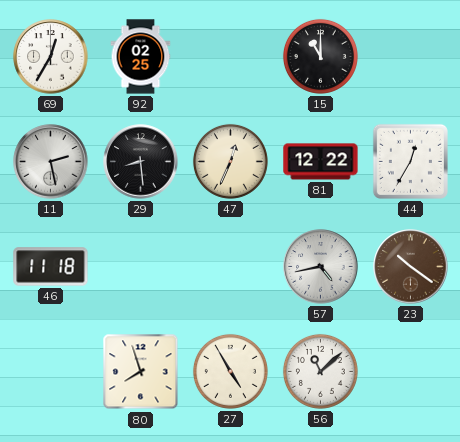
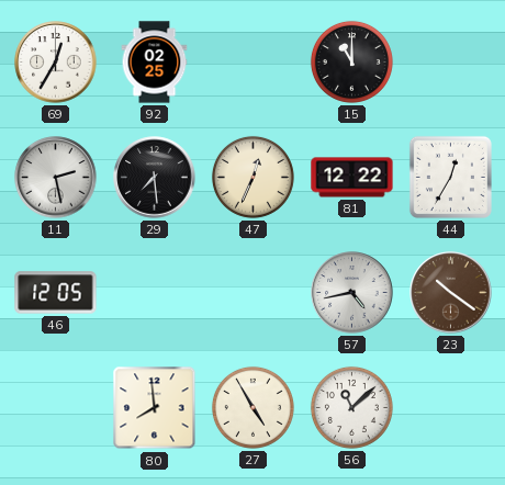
29: 8:29 -> 7:29 (155, 178)
46: 11:18 -> 12:05 (56, 293)
80: 7:57 -> 7:59 (155, 408)
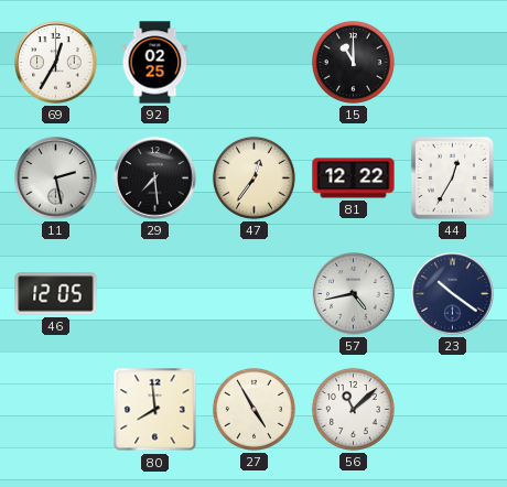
47: 12:34 -> 12:36 (253, 177)
23 dial: brown -> navy (453, 294)
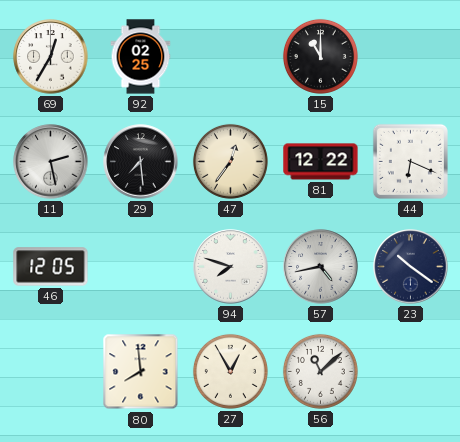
44: 12:35 -> 6:19 (410, 161)
94: none -> 7:48 (231, 267)
27: 4:55 -> 12:55 (230, 371)
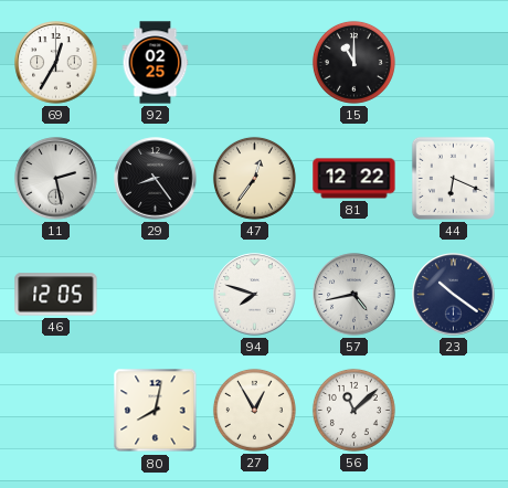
29: 7:29 -> 8:24 (156, 179)
80: 7:59 -> 8:02 (156, 411)
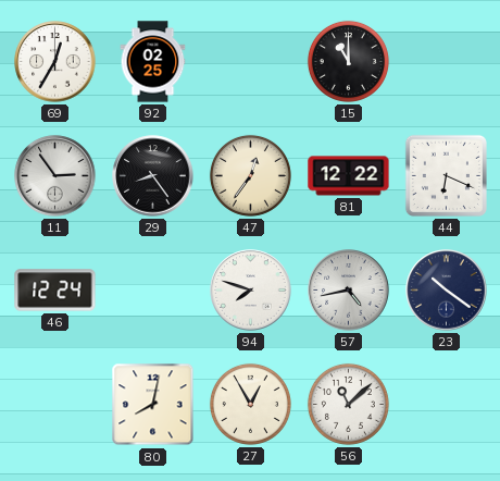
11: 2:28 -> 2:54 (55, 176)
46: 12:05 -> 12:24 (55, 291)
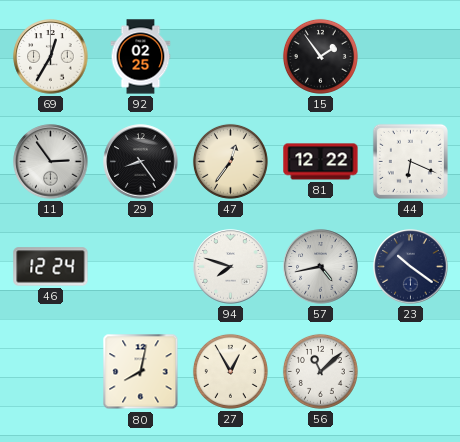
15: 11:00 -> 1:54 (320, 56)
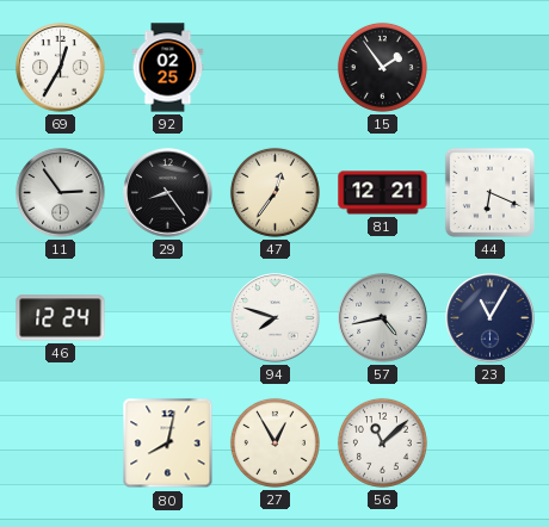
81: 12:22 -> 12:21 (383, 193)
23: 10:21 -> 11:05 (491, 318)
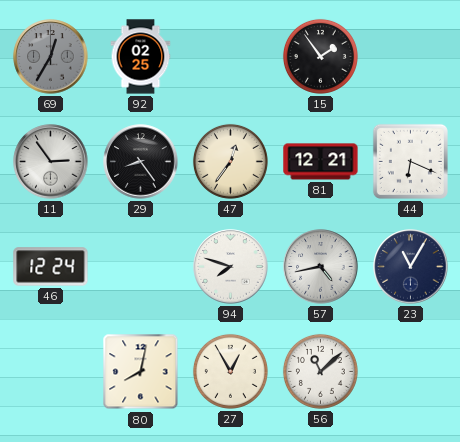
69 dial: white -> grey (51, 57)
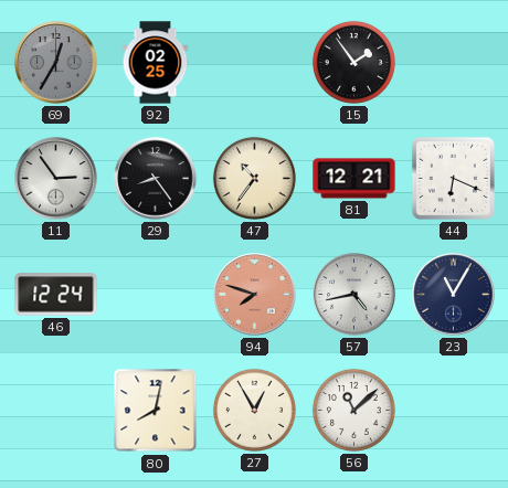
47: 12:36 -> 10:36 (254, 178)
94 dial: white -> salmon (255, 295)
